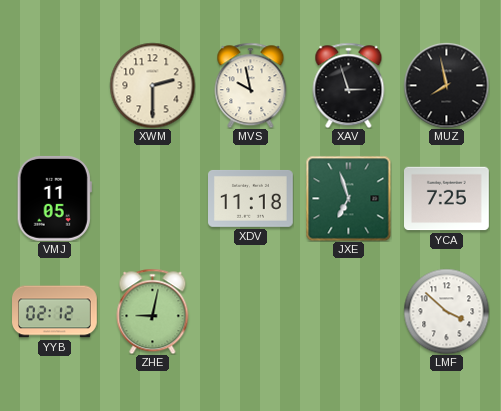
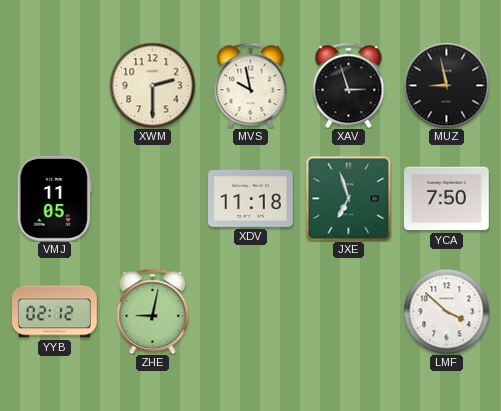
MUZ: 7:58 -> 8:58 (446, 85)
YCA: 7:25 -> 7:50 (447, 199)
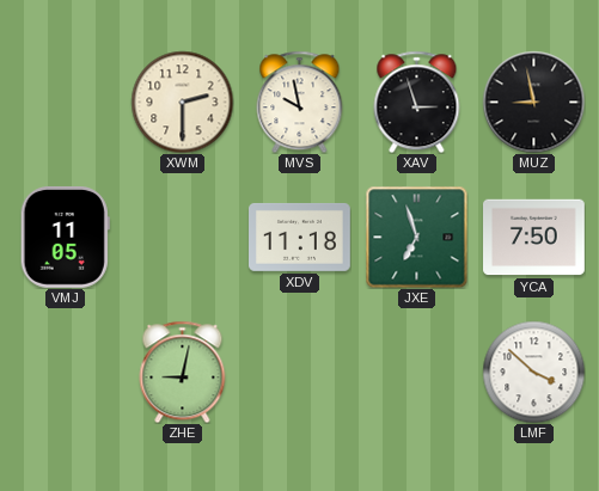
YYB: 02:12 -> none (55, 312)
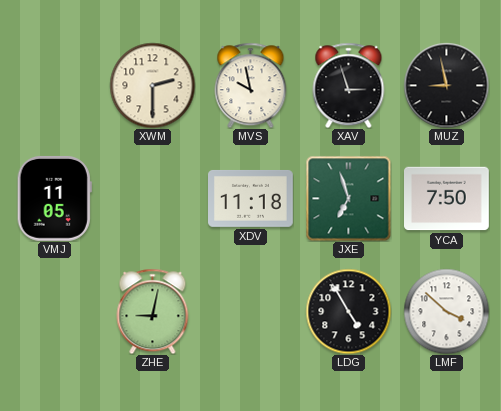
LDG: none -> 4:55 (348, 311)
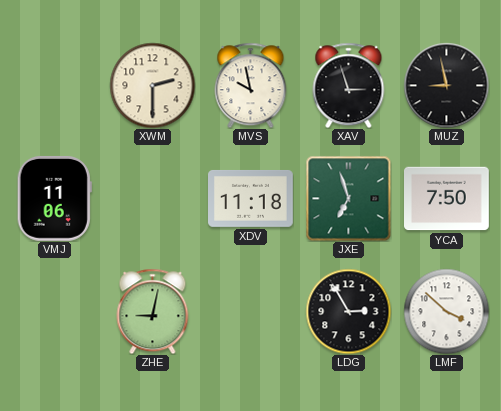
VMJ: 11:05 -> 11:06 (54, 198)
LDG: 4:55 -> 2:55 (348, 311)
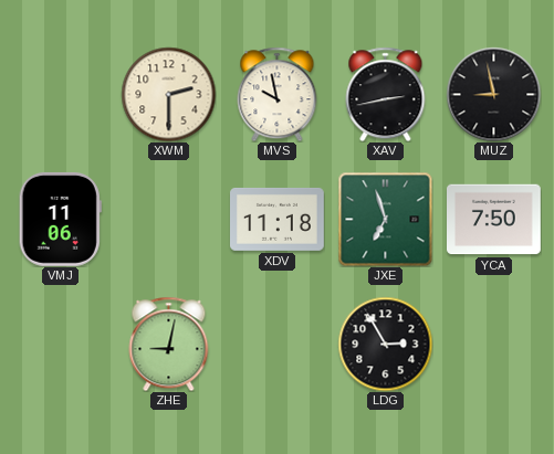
XAV: 2:57 -> 2:43 (386, 94)
LMF: 3:52 -> none (446, 311)
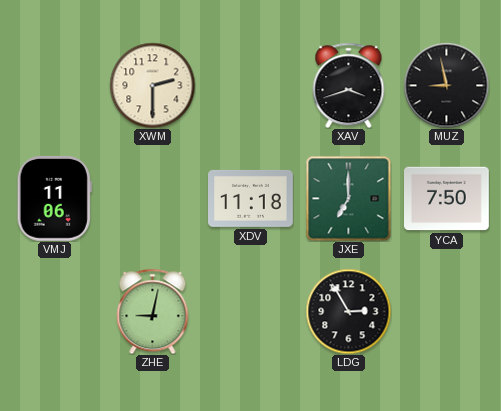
MVS: 9:58 -> none (278, 94)
XAV: 2:43 -> 3:42 (349, 85)
JXE: 6:57 -> 7:00 (348, 198)
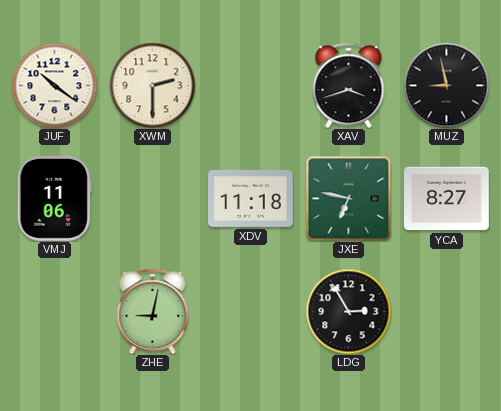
JUF: none -> 10:21 (54, 85)
JXE: 7:00 -> 6:47 (348, 198)
YCA: 7:50 -> 8:27 (447, 199)
